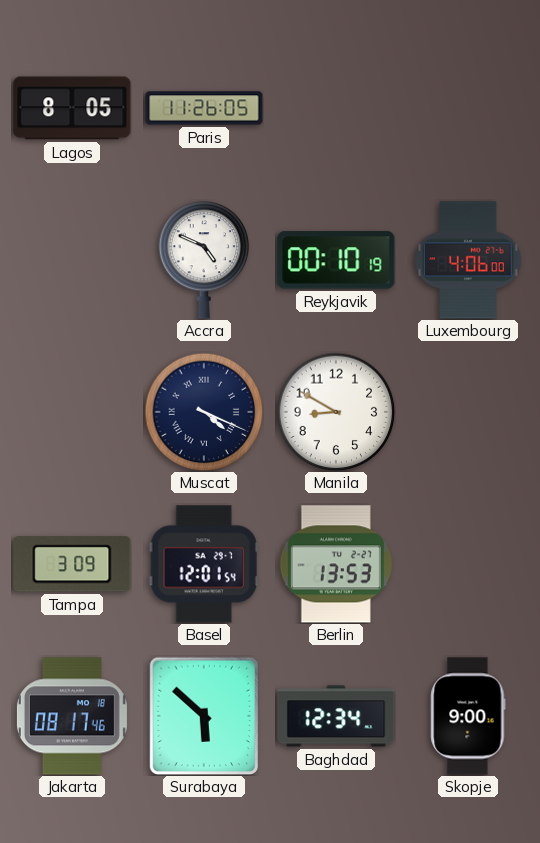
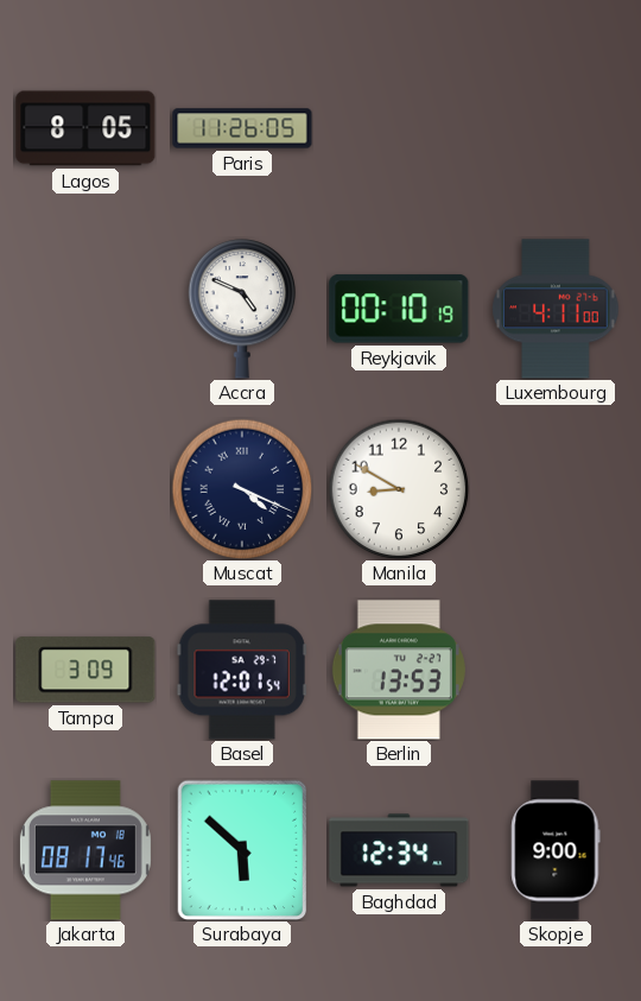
Luxembourg: 4:06 -> 4:11 (556, 309)
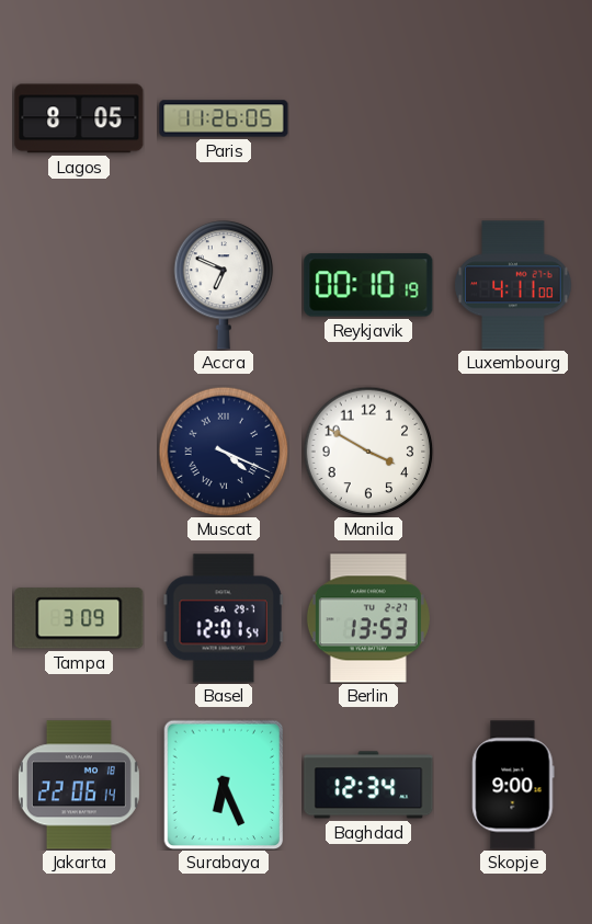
Accra: 4:49 -> 6:49 (224, 285)
Manila: 8:50 -> 3:50 (368, 452)
Jakarta: 08:17 -> 22:06 (79, 785)
Surabaya: 5:52 -> 6:26 (224, 785)
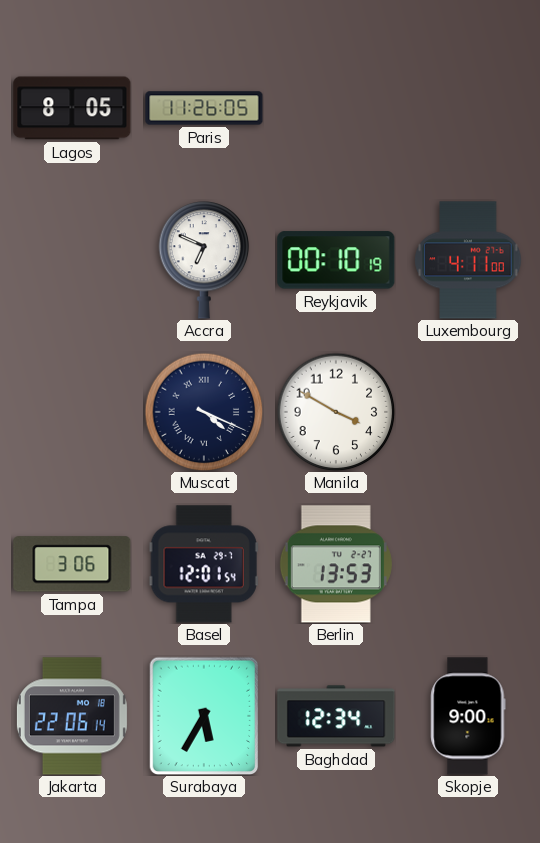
Tampa: 3:09 -> 3:06 (72, 564)
Surabaya: 6:26 -> 5:35 (204, 716)
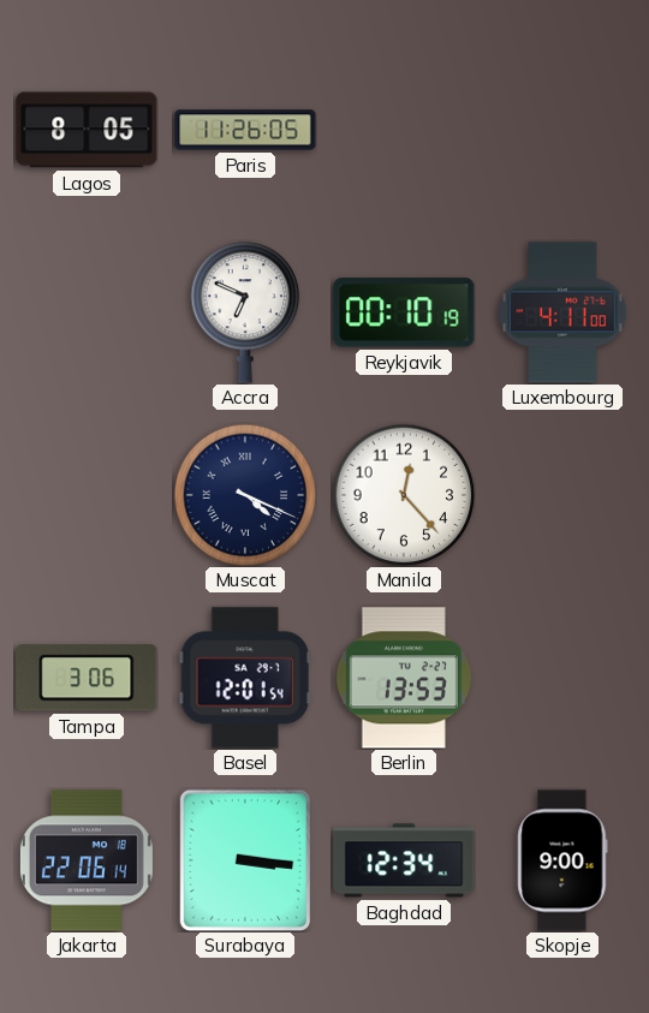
Manila: 3:50 -> 12:23 (404, 495)
Surabaya: 5:35 -> 3:16 (245, 860)
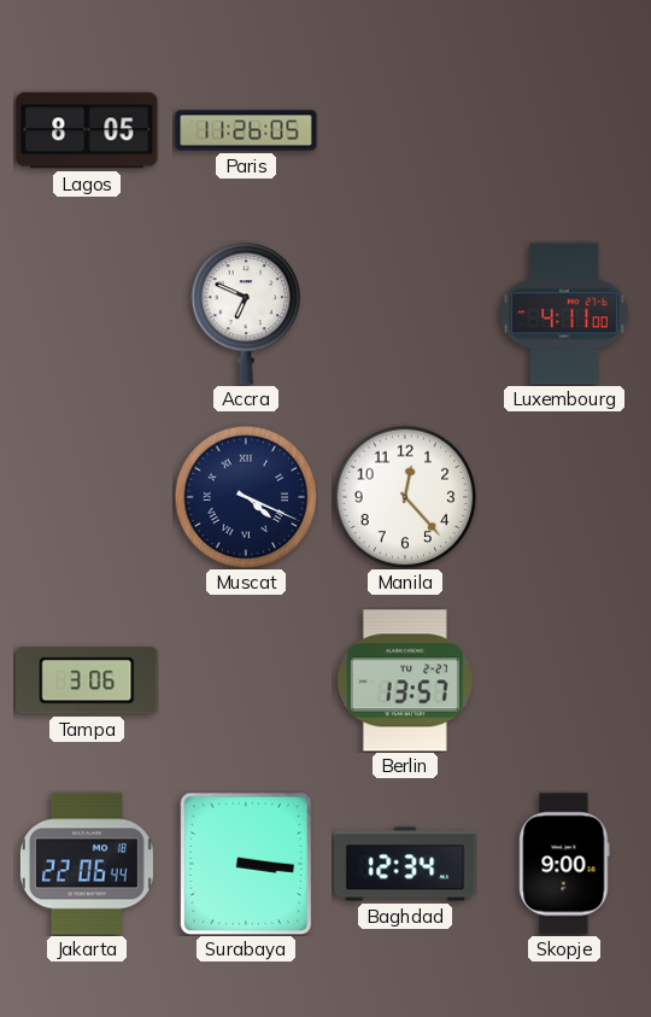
Reykjavik: 00:10 -> none (404, 312)
Basel: 12:01 -> none (245, 678)
Berlin: 13:53 -> 13:57 (405, 680)
Jakarta: 22:06:14 -> 22:06:44 (87, 864)
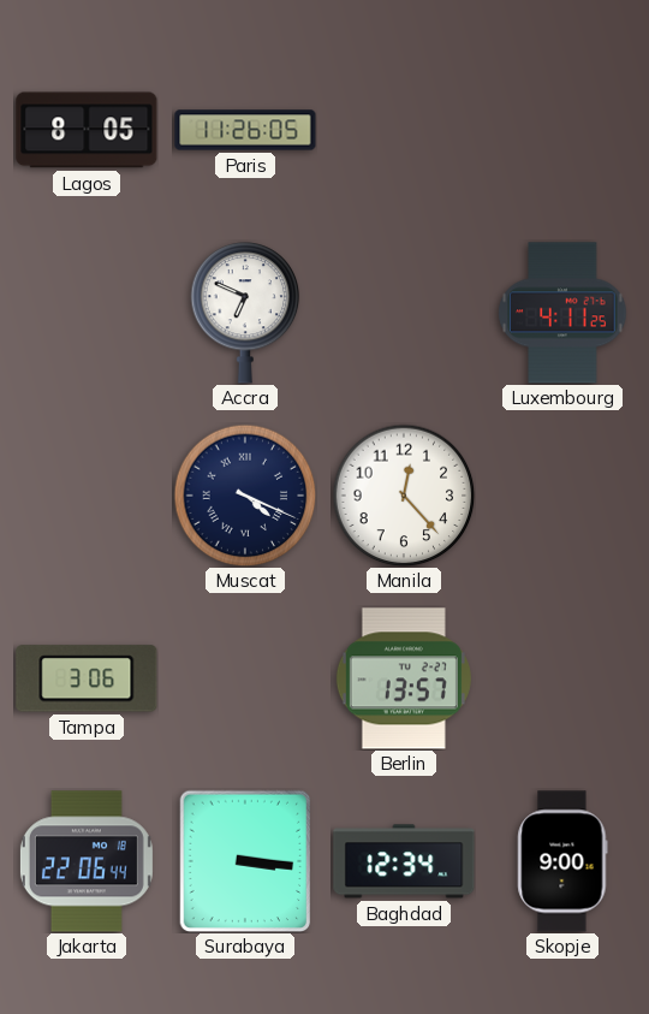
Luxembourg: 4:11:00 -> 4:11:25 (562, 313)
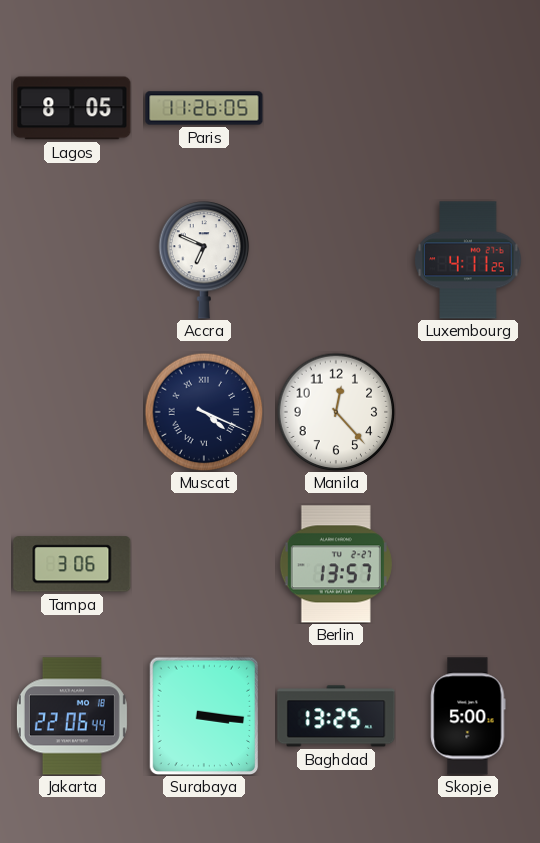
Baghdad: 12:34 -> 13:25 (336, 716)
Skopje: 9:00 -> 5:00 (468, 716)
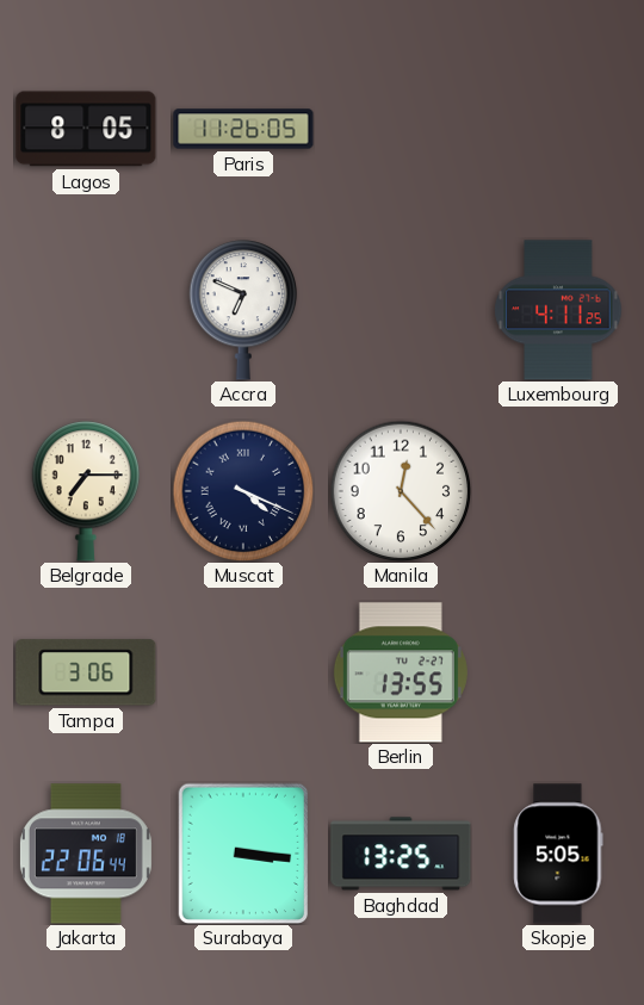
Belgrade: none -> 7:15 (86, 491)
Berlin: 13:57 -> 13:55 (401, 672)
Skopje: 5:00 -> 5:05 (558, 854)
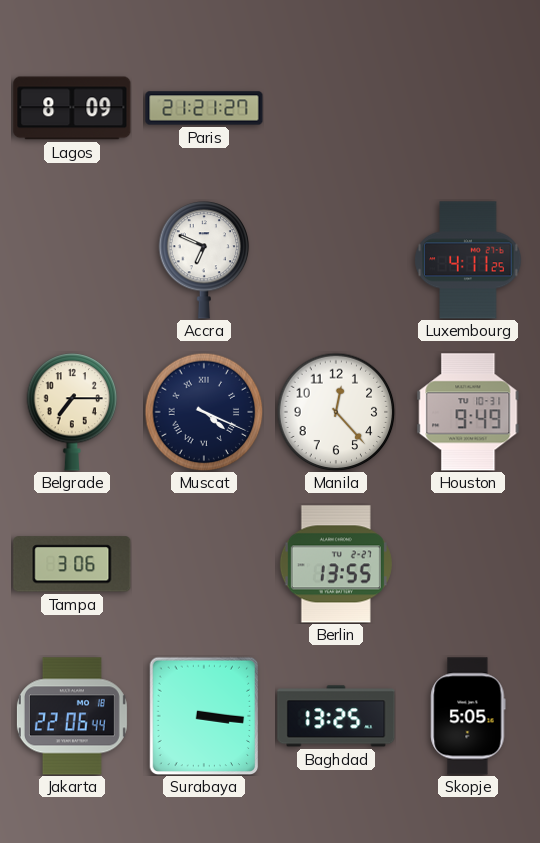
Lagos: 8:05 -> 8:09 (72, 108)
Paris: 11:26 -> 21:21 (204, 108)
Houston: none -> 9:49 (468, 412)
